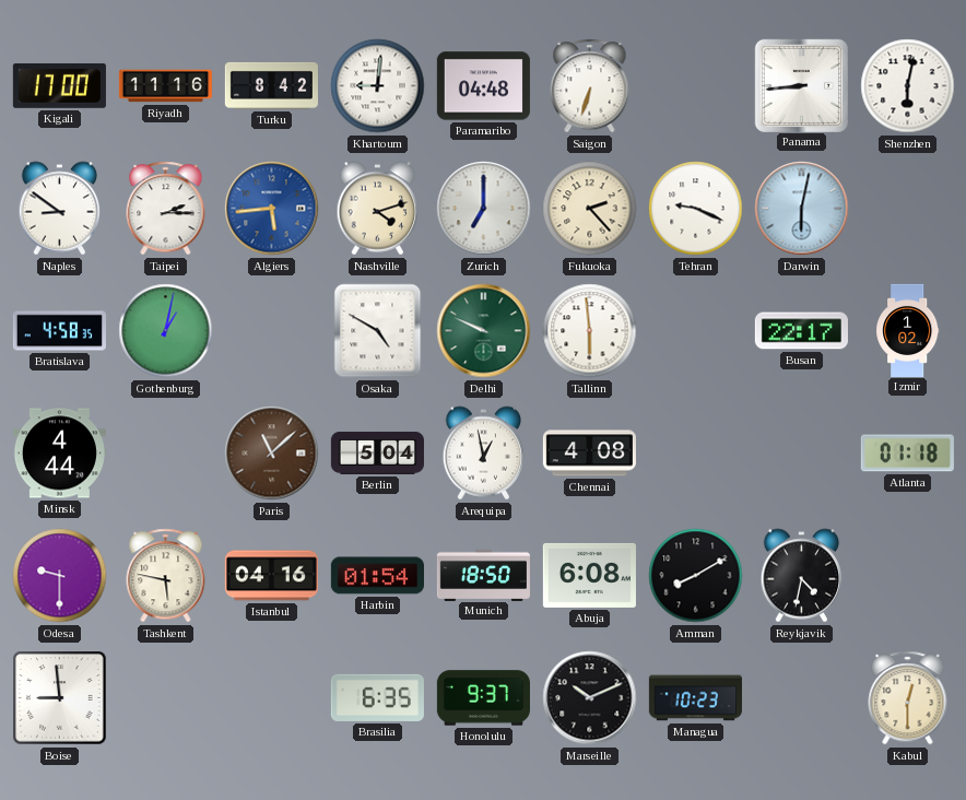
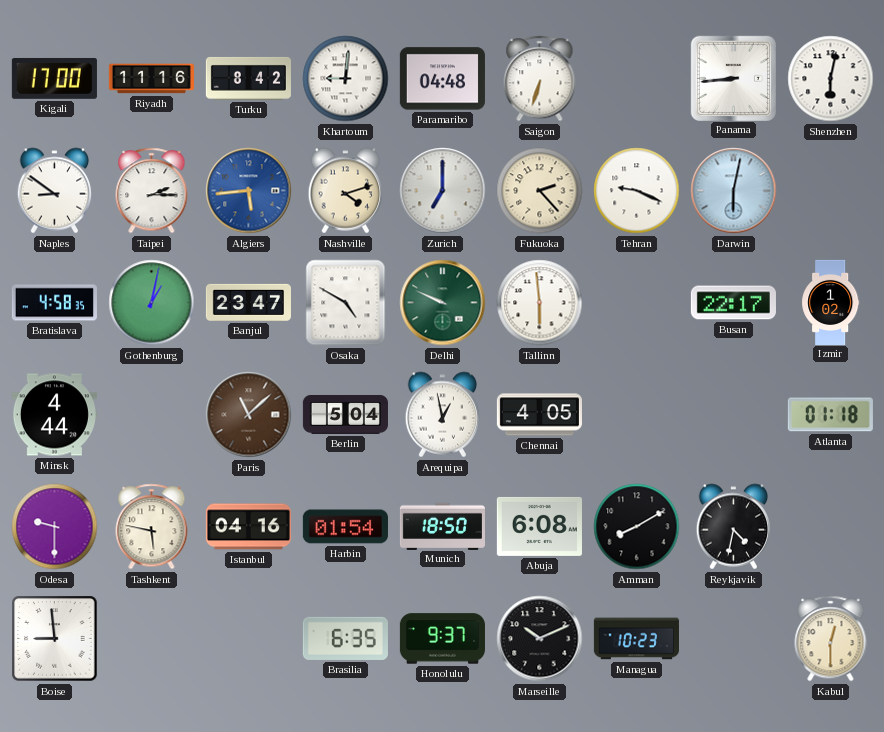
Banjul: none -> 23:47 (248, 302)
Chennai: 4:08 -> 4:05 (539, 415)
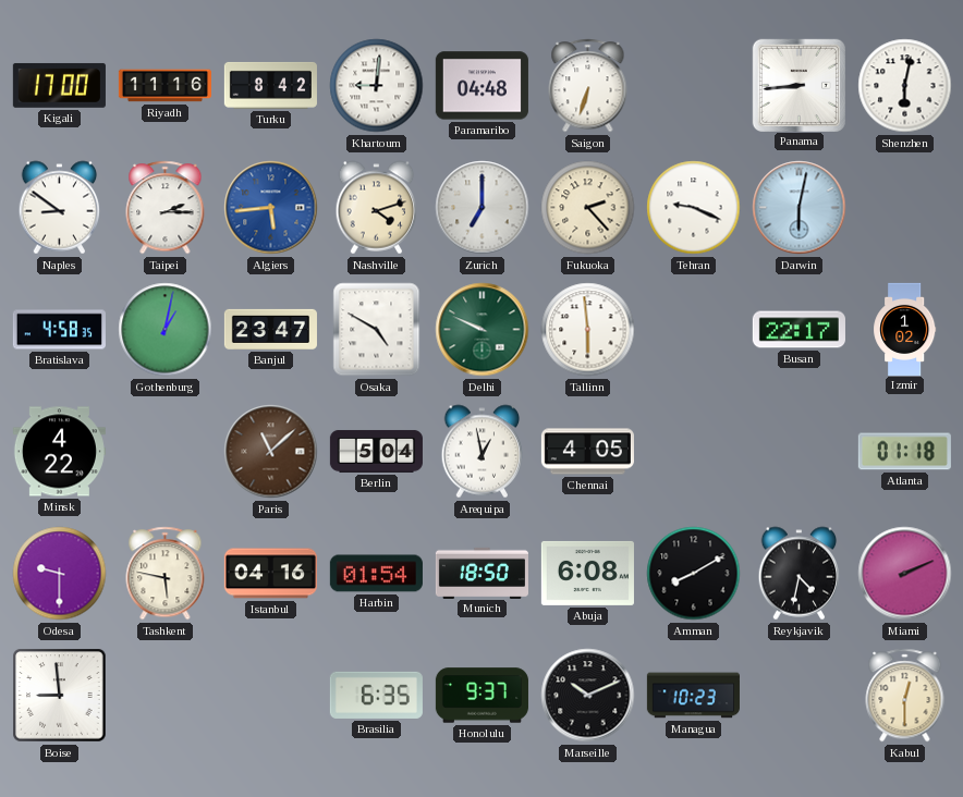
Minsk: 4:44 -> 4:22 (59, 452)
Miami: none -> 2:11 (905, 574)
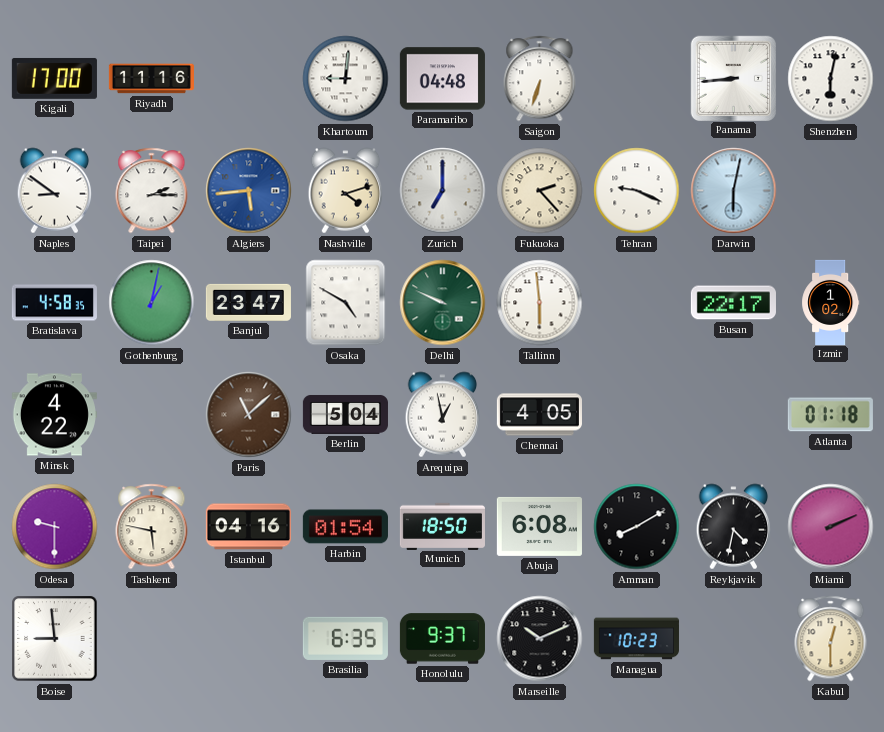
Turku: 8:42 -> none (270, 85)
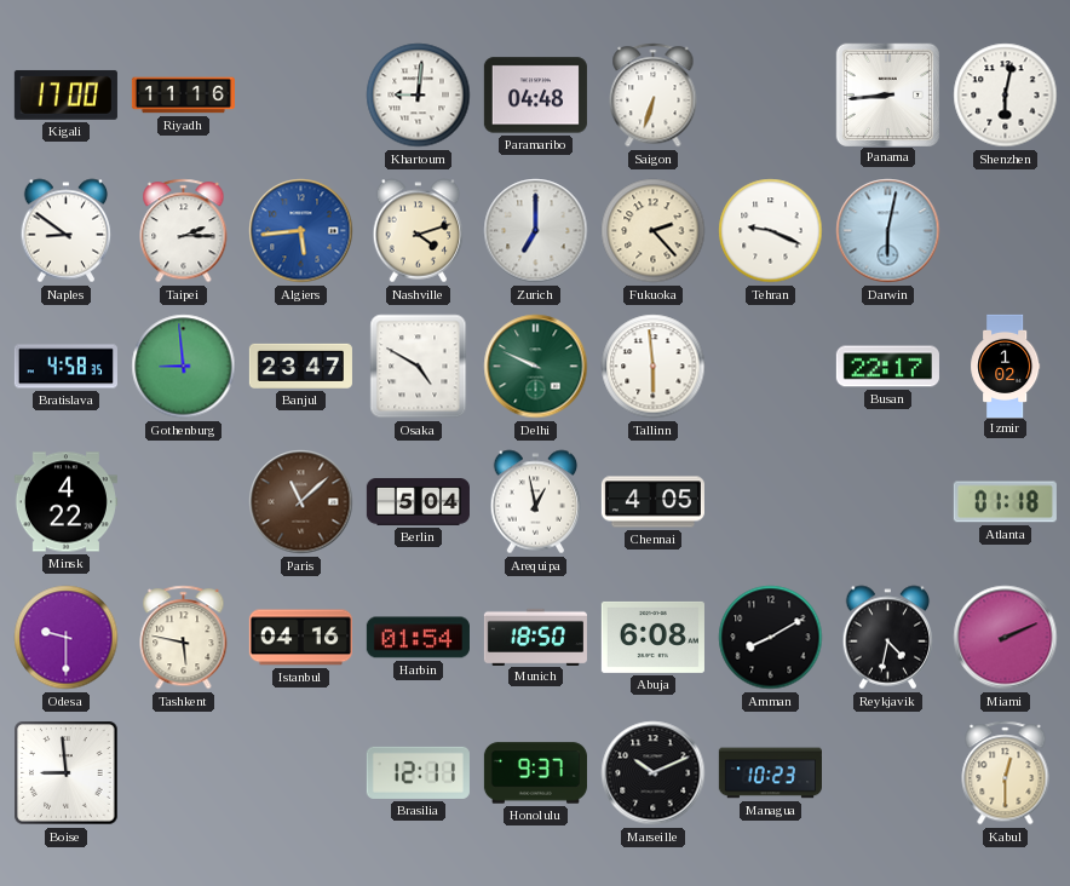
Gothenburg: 1:02 -> 8:59 (184, 367)
Brasilia: 6:35 -> 12:11 (418, 772)
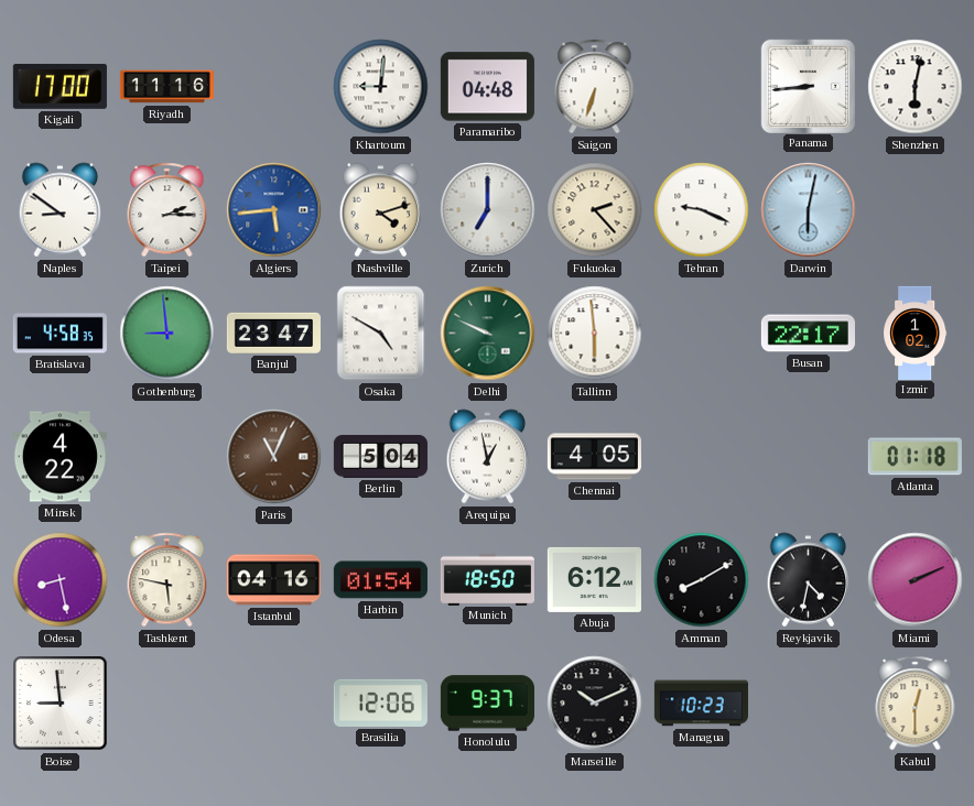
Paris: 11:08 -> 11:04 (274, 457)
Odesa: 9:30 -> 8:28 (61, 580)
Abuja: 6:08 -> 6:12 (594, 579)
Brasilia: 12:11 -> 12:06 (380, 702)
